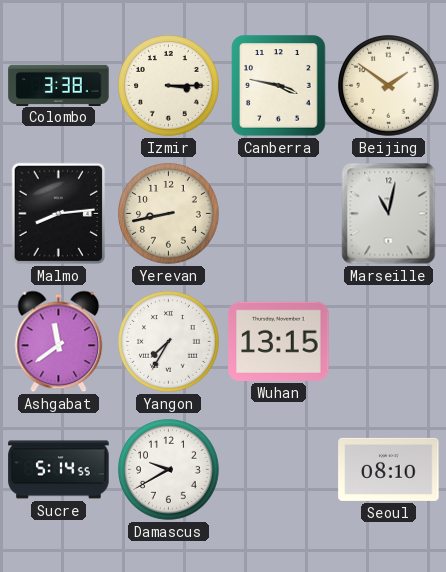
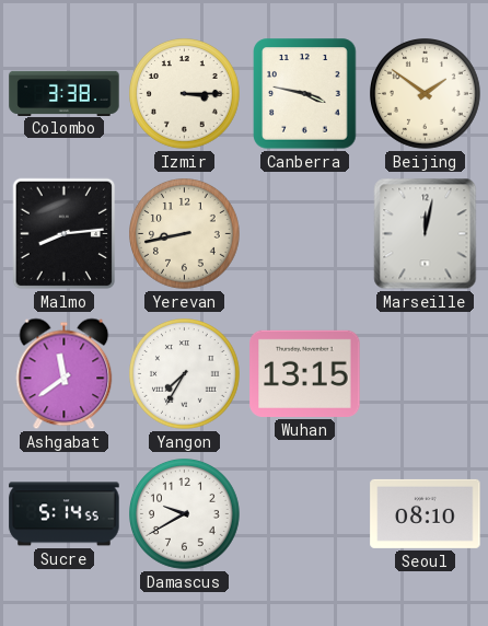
Marseille: 11:02 -> 12:02 (426, 234)
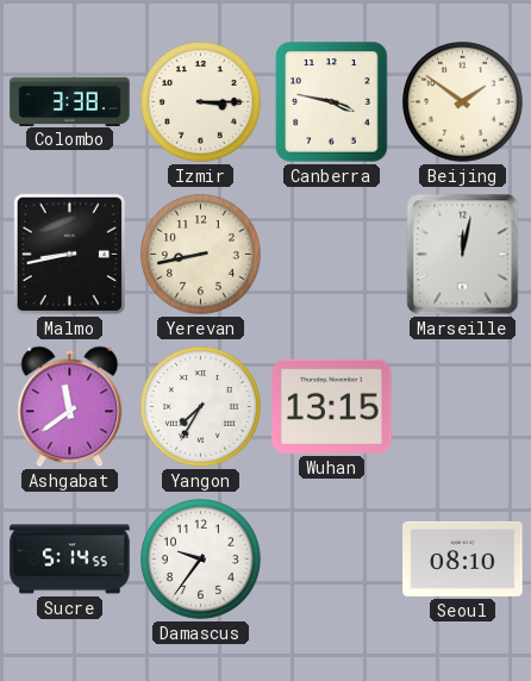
Malmo: 8:14 -> 8:43 (70, 255)
Damascus: 9:40 -> 9:36 (201, 560)
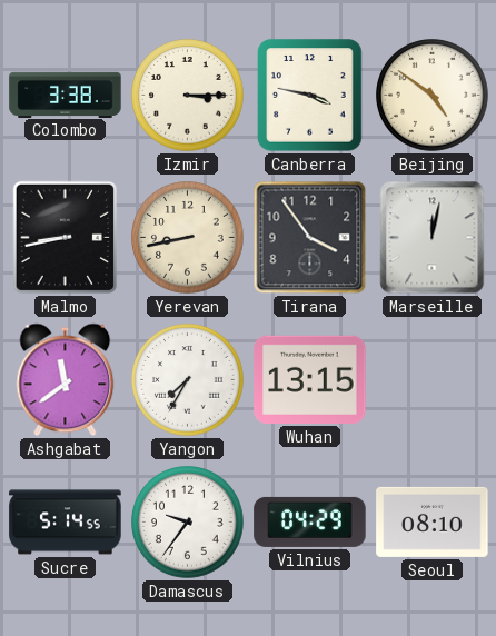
Beijing: 1:51 -> 4:51 (433, 96)
Tirana: none -> 3:54 (310, 238)
Vilnius: none -> 04:29 (310, 521)
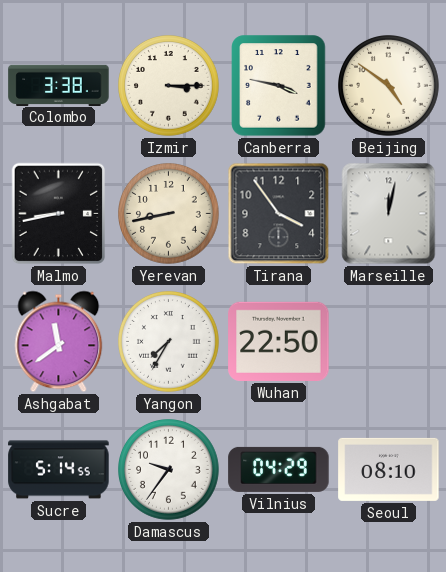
Wuhan: 13:15 -> 22:50 (279, 341)
